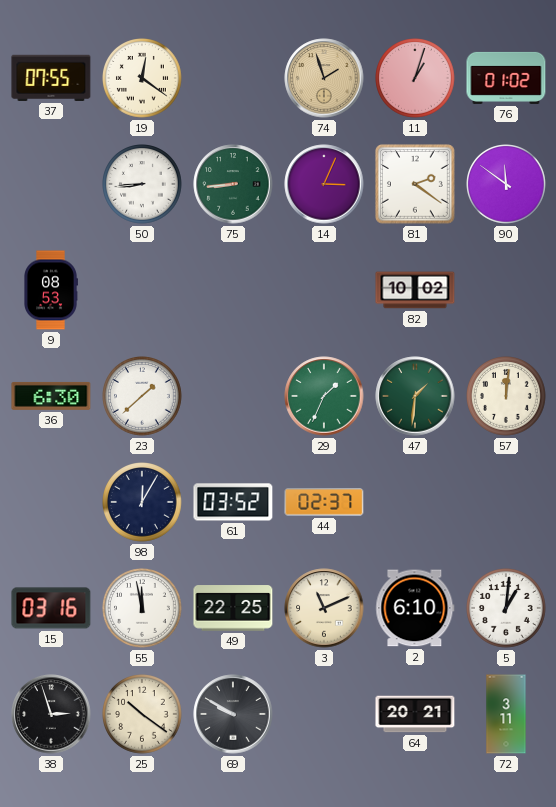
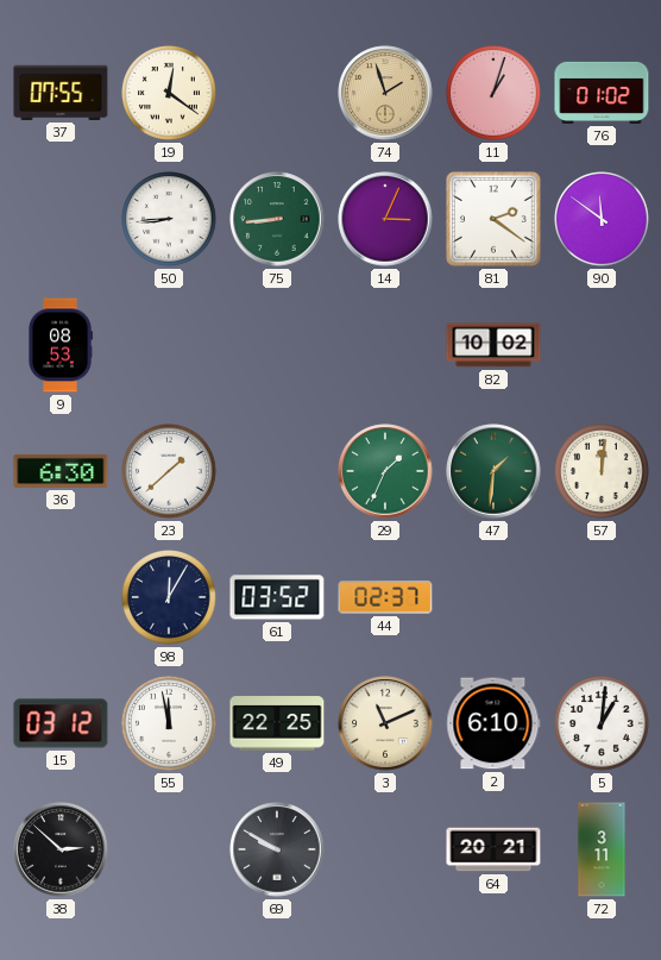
15: 03:16 -> 03:12 (61, 723)
38: 2:57 -> 2:52 (61, 849)
25: 10:21 -> none (143, 715)
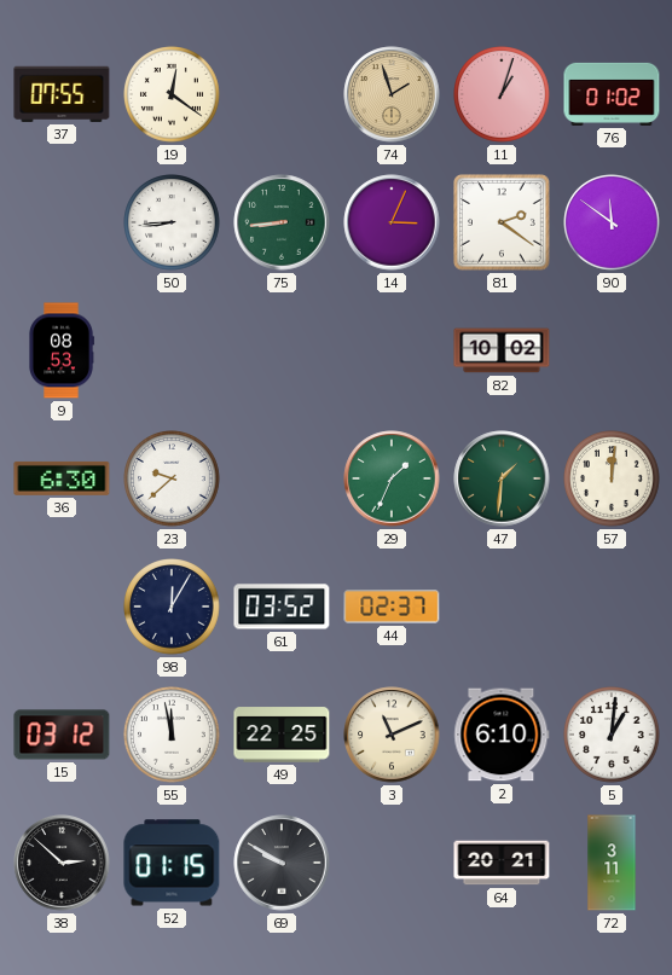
23: 1:38 -> 9:38 (173, 480)
52: none -> 01:15 (172, 863)
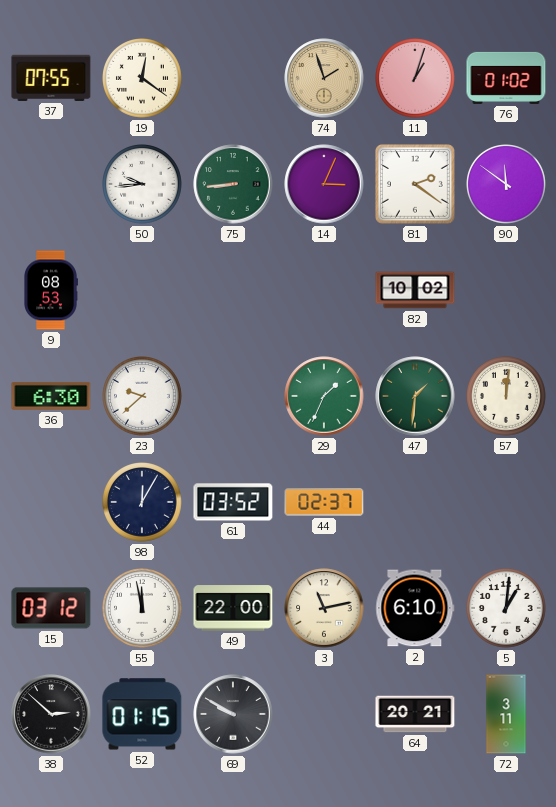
50: 8:44 -> 9:44 (143, 185)
49: 22:25 -> 22:00 (233, 608)
3: 11:11 -> 11:13 (324, 608)
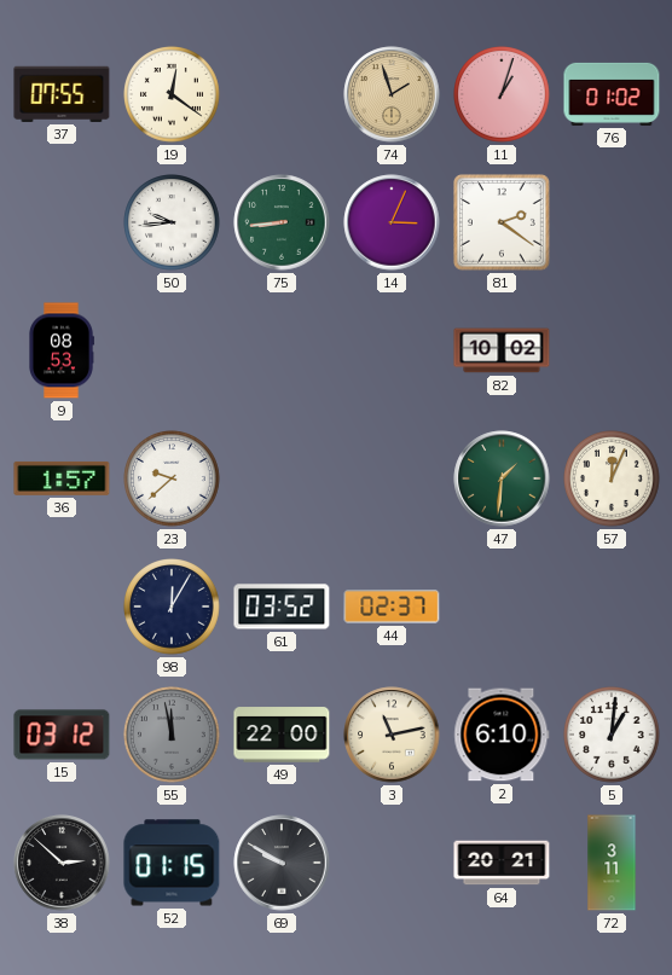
90: 11:51 -> none (507, 185)
36: 6:30 -> 1:57 (62, 478)
29: 1:34 -> none (324, 396)
57: 12:01 -> 12:04 (613, 480)
55 dial: white -> grey (173, 736)
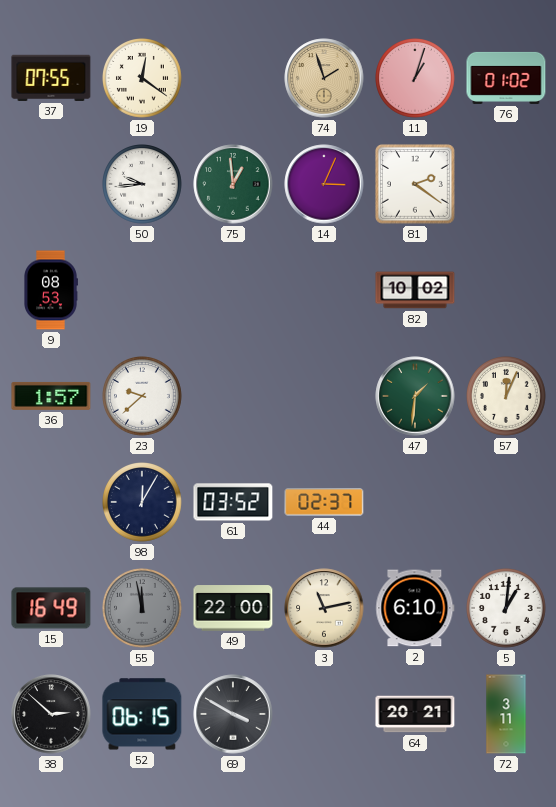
75: 8:44 -> 12:59 (233, 184)
15: 03:12 -> 16:49 (51, 608)
52: 01:15 -> 06:15 (142, 714)
69: 9:50 -> 3:50 (233, 714)
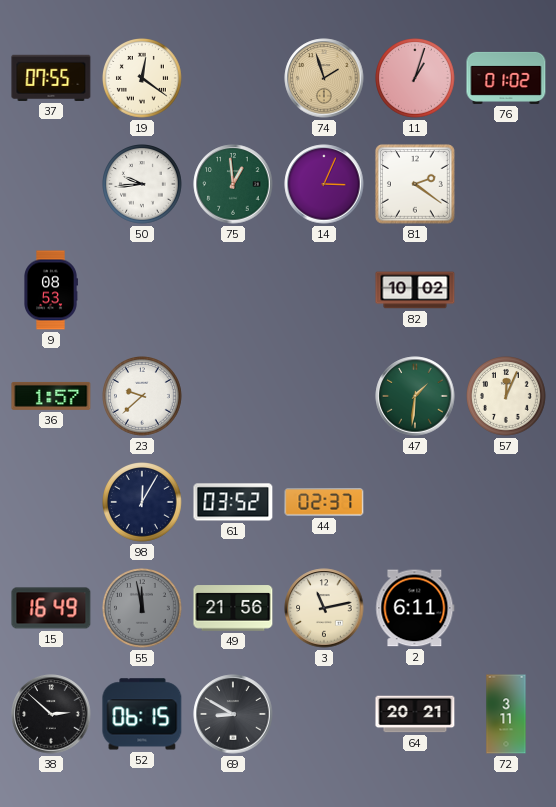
49: 22:00 -> 21:56 (233, 608)
2: 6:10 -> 6:11 (415, 608)
5: 1:01 -> none (507, 609)
69: 3:50 -> 8:50 (233, 714)
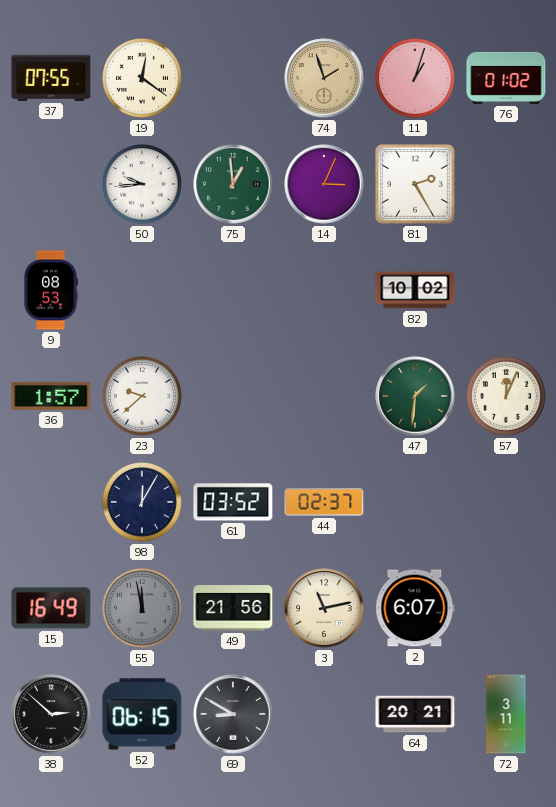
81: 2:21 -> 2:25 (416, 185)
2: 6:11 -> 6:07 (415, 608)
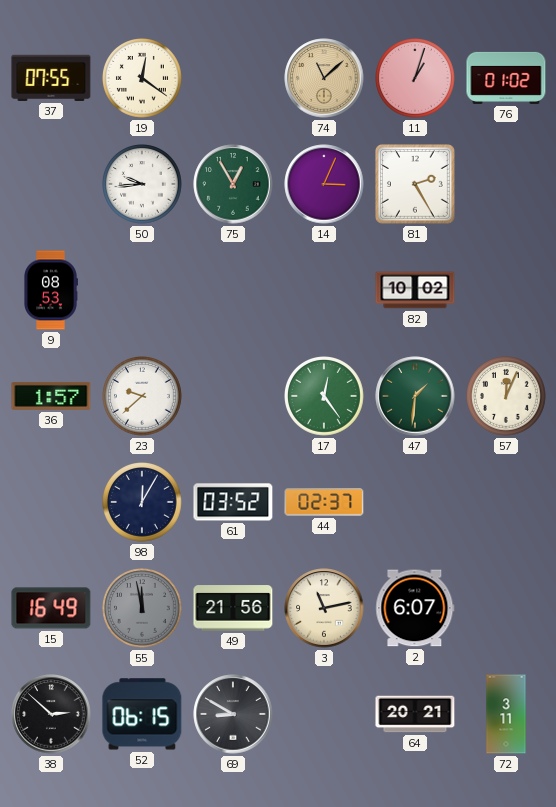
74: 1:57 -> 11:08 (324, 78)
75: 12:59 -> 12:55 (233, 184)
17: none -> 12:24 (325, 397)
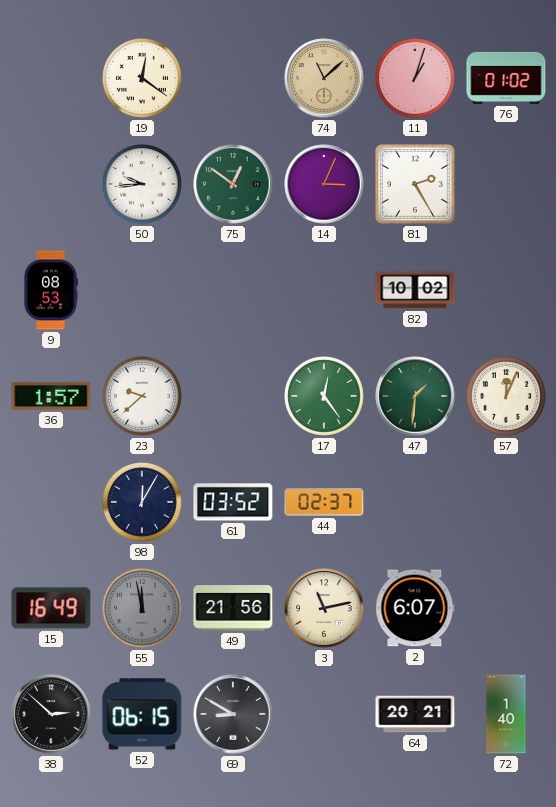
37: 07:55 -> none (51, 78)
75: 12:55 -> 12:51 (233, 184)
72: 3:11 -> 1:40 (506, 714)
